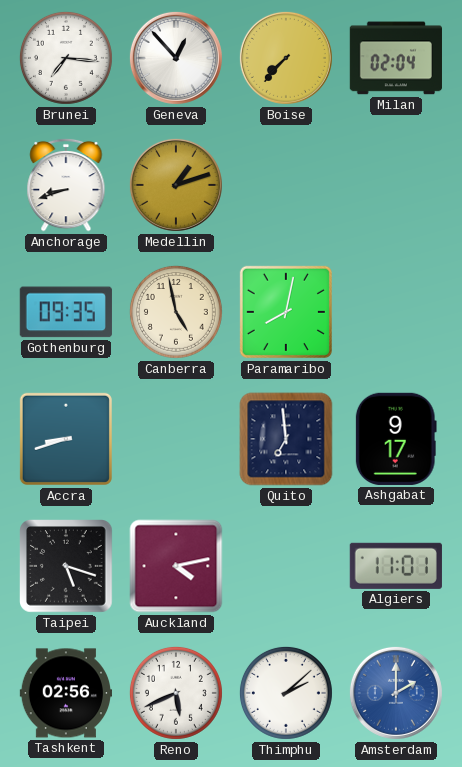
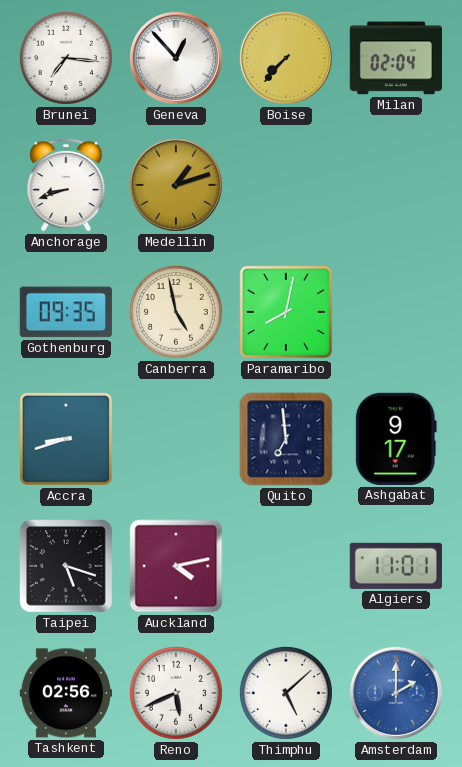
Thimphu: 2:08 -> 5:08 (286, 693)
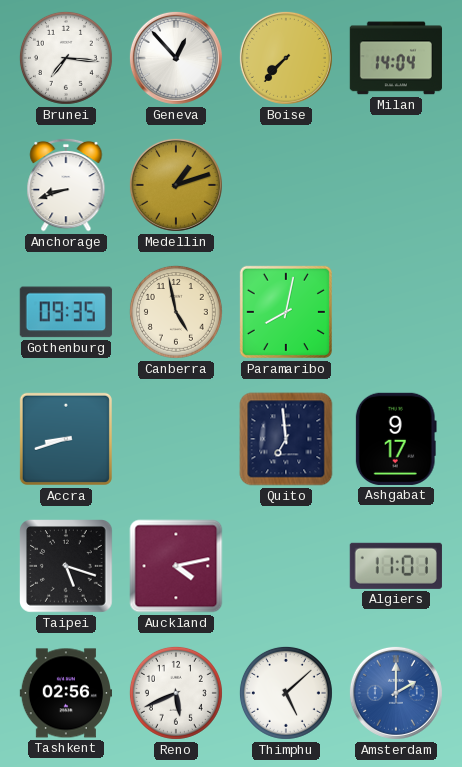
Milan: 02:04 -> 14:04 (396, 58)
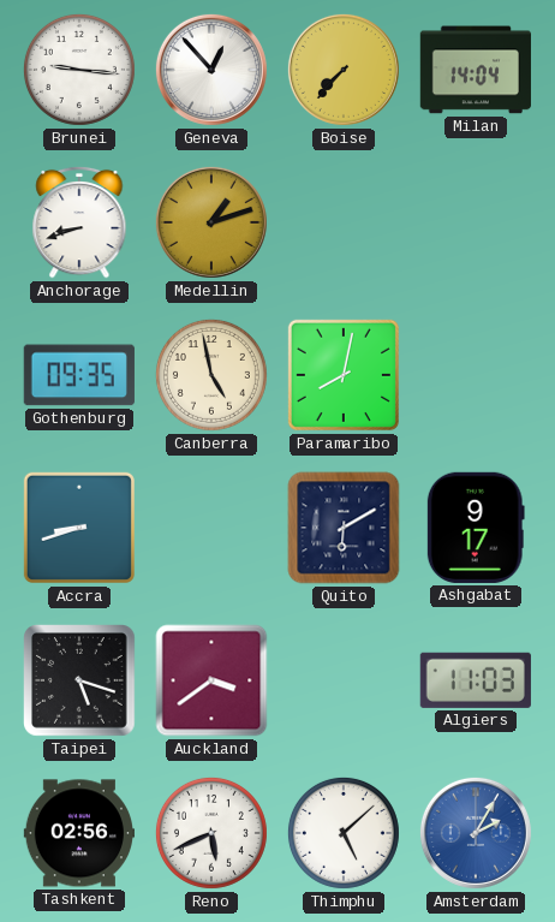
Brunei: 7:16 -> 9:16 (79, 70)
Quito: 6:59 -> 6:10 (344, 528)
Auckland: 4:13 -> 3:39 (211, 680)
Algiers: 11:01 -> 11:03 (476, 680)
Amsterdam: 2:00 -> 2:05 (476, 833)
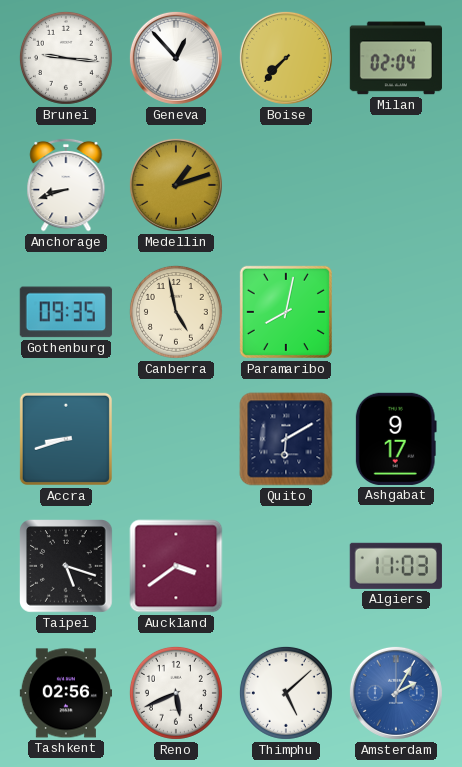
Milan: 14:04 -> 02:04 (396, 58)
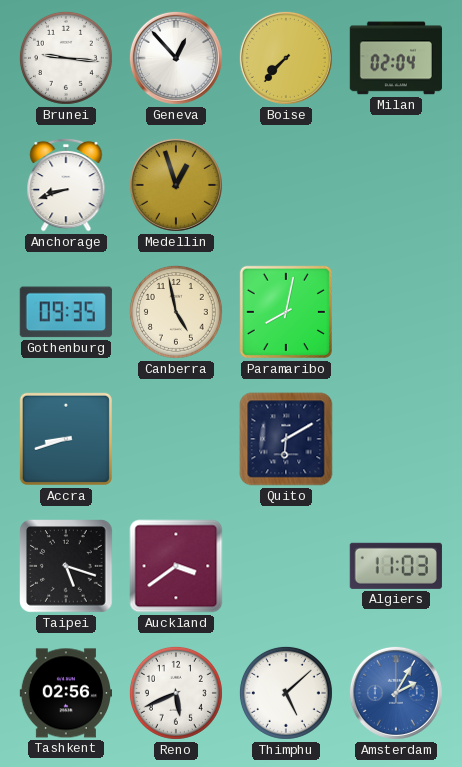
Medellin: 1:12 -> 12:57 (176, 185)
Ashgabat: 9:17 -> none (396, 439)
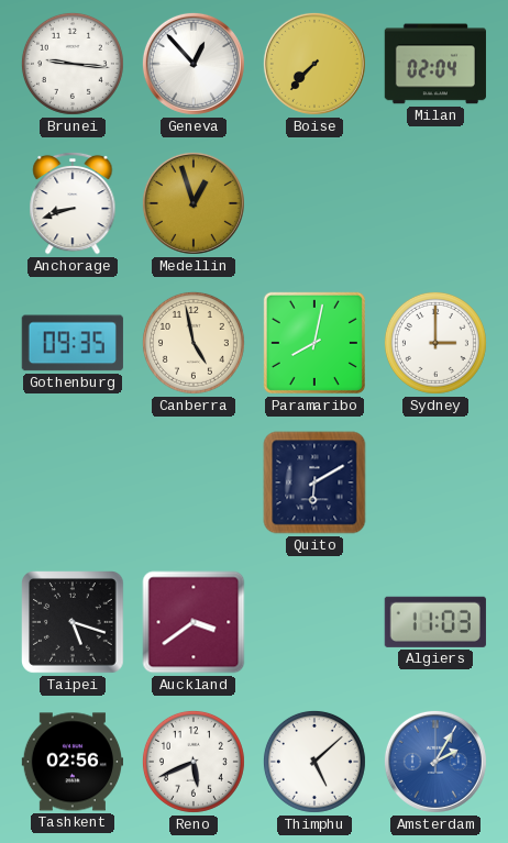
Sydney: none -> 3:00 (435, 343)
Accra: 8:42 -> none (66, 439)
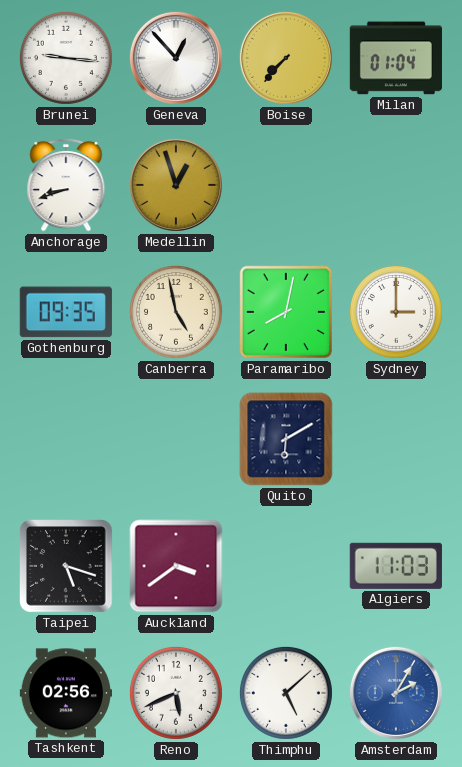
Milan: 02:04 -> 01:04 (396, 58)
